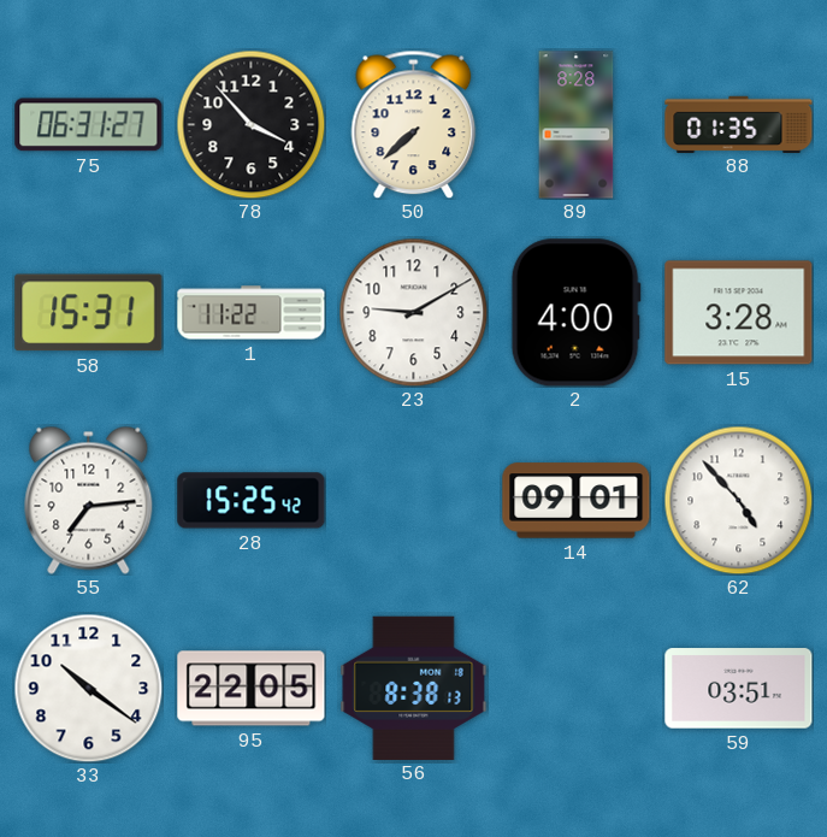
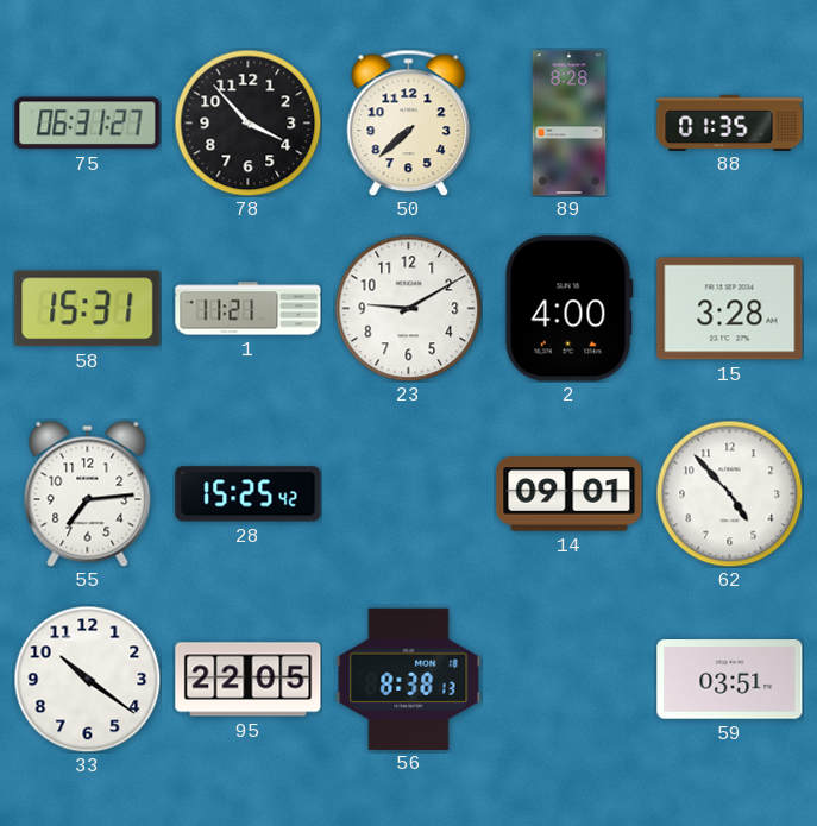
1: 11:22 -> 11:21 (249, 309)
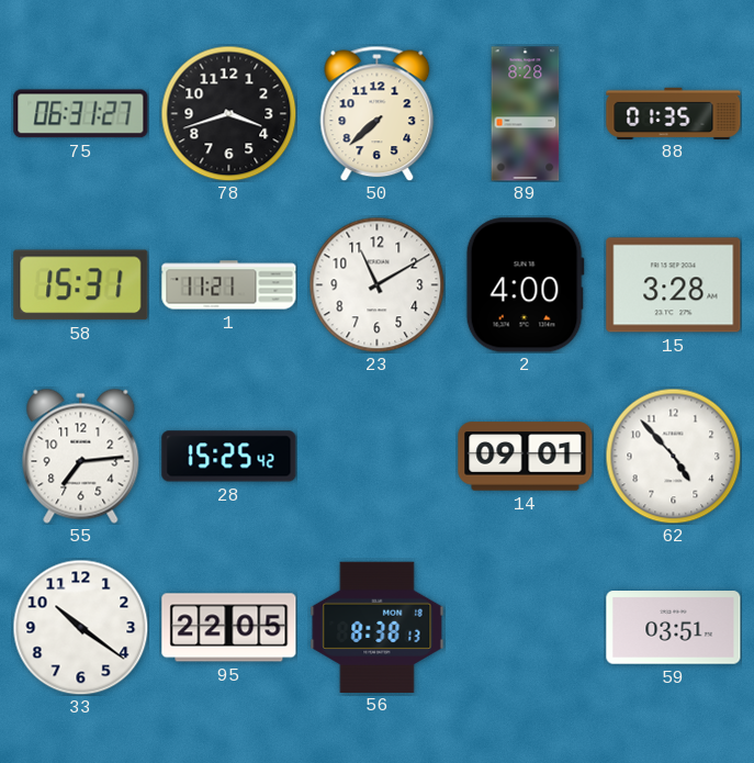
78: 3:53 -> 3:42 (228, 113)
23: 9:10 -> 11:10 (376, 284)
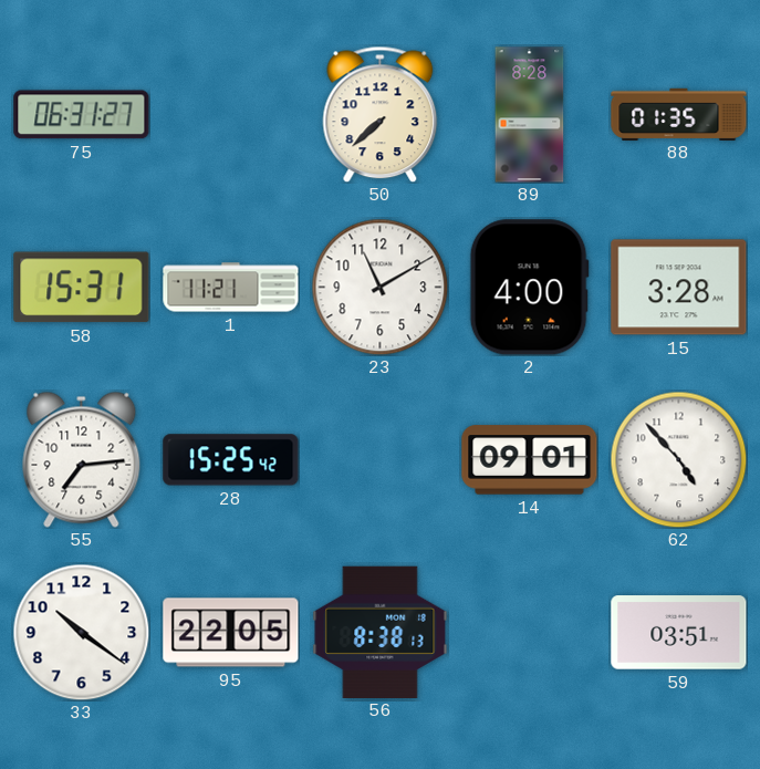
78: 3:42 -> none (228, 113)
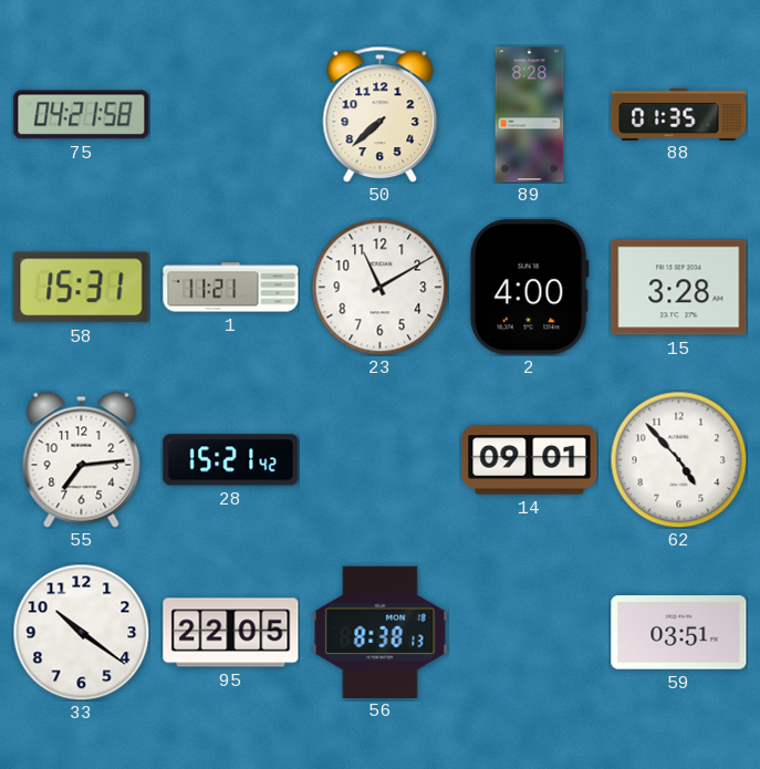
75: 06:31 -> 04:21 (82, 115)
28: 15:25 -> 15:21 (231, 460)
